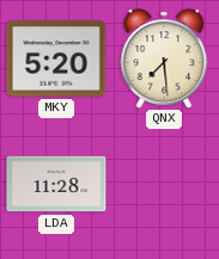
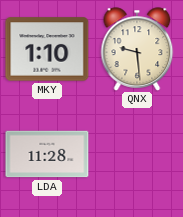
MKY: 5:20 -> 1:10 (47, 49)
QNX: 7:29 -> 9:29 (137, 49)
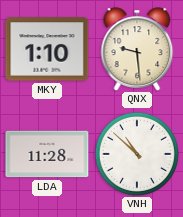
VNH: none -> 10:52 (137, 154)
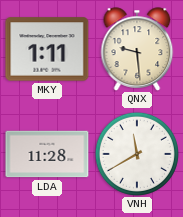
MKY: 1:10 -> 1:11 (47, 49)
VNH: 10:52 -> 11:40 (137, 154)
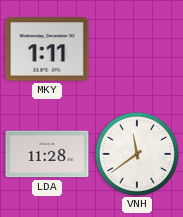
QNX: 9:29 -> none (137, 49)
VNH: 11:40 -> 11:39 (137, 154)
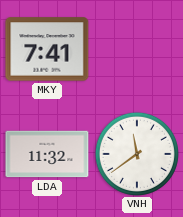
MKY: 1:11 -> 7:41 (47, 49)
LDA: 11:28 -> 11:32 (47, 154)
